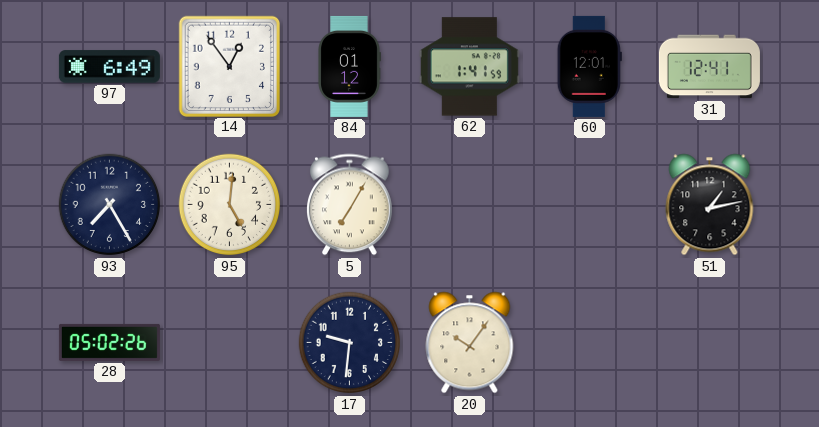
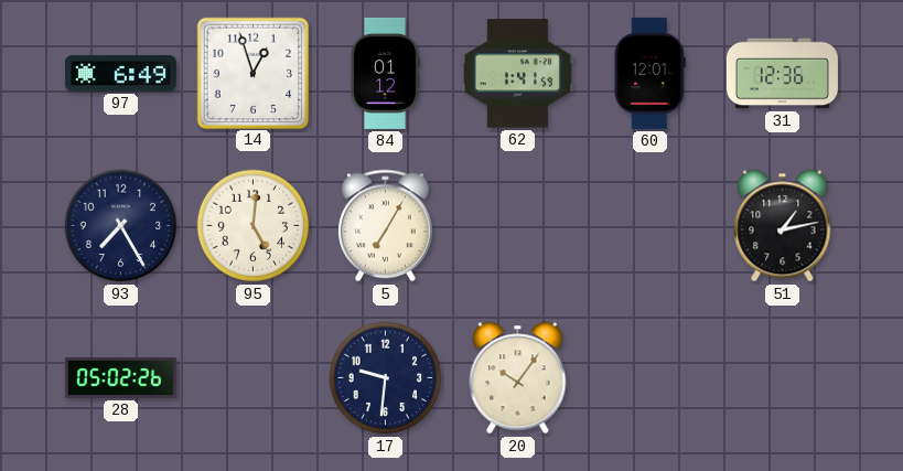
14: 12:54 -> 12:57 (252, 73)
31: 12:41 -> 12:36 (782, 74)
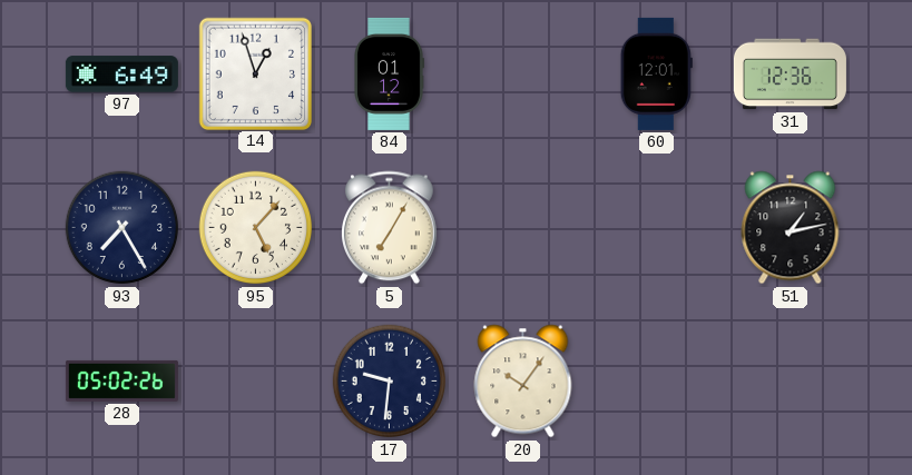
62: 1:41 -> none (517, 74)
95: 5:01 -> 5:07 (256, 228)
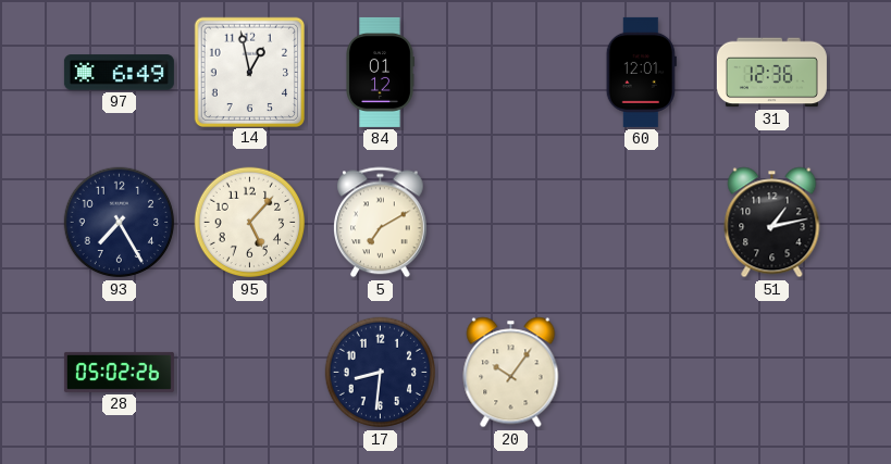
14: 12:57 -> 12:58 (249, 72)
5: 7:05 -> 7:10 (381, 223)
17: 9:31 -> 8:31 (381, 373)
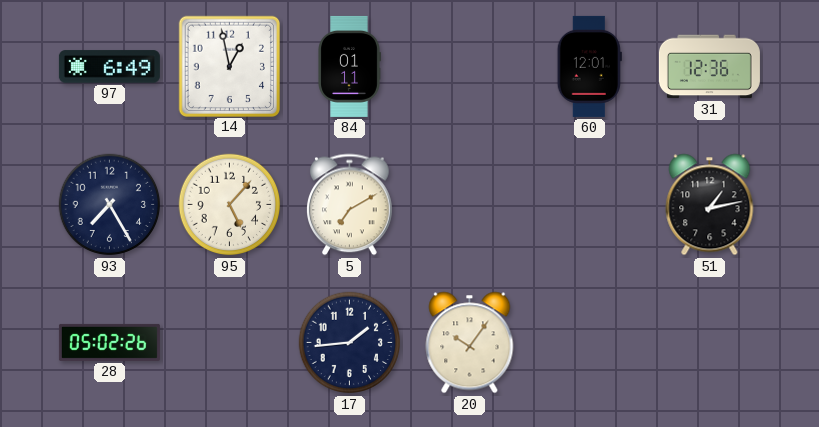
84: 01:12 -> 01:11 (349, 66)
17: 8:31 -> 1:44 (350, 343)
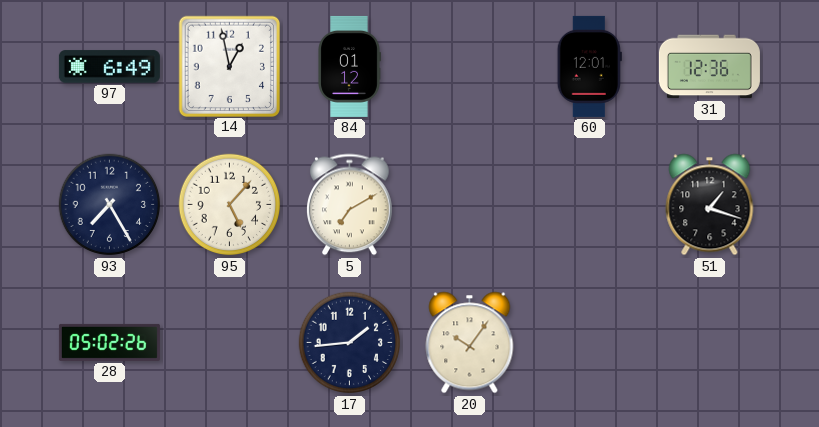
84: 01:11 -> 01:12 (349, 66)
51: 1:13 -> 1:18 (710, 205)
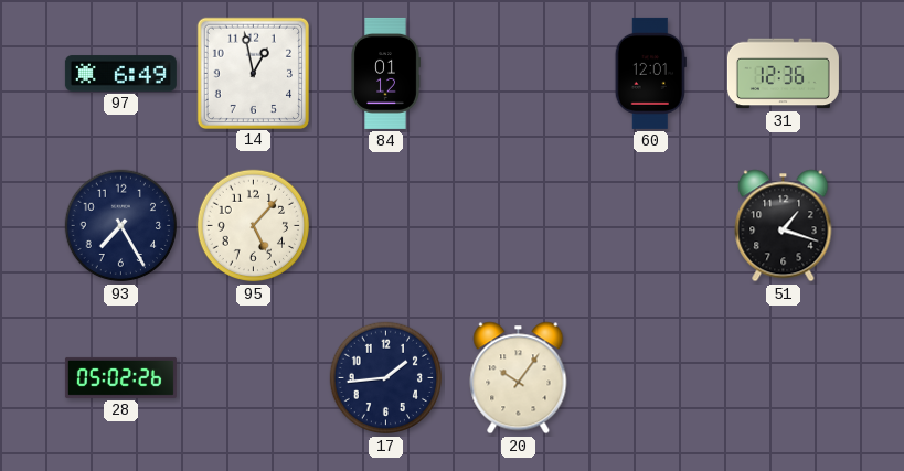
5: 7:10 -> none (350, 205)
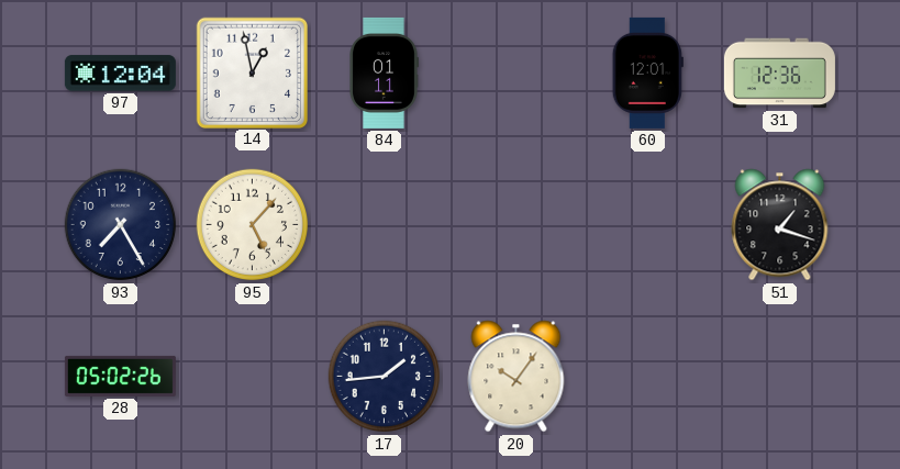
97: 6:49 -> 12:04 (120, 74)
84: 01:12 -> 01:11 (384, 72)
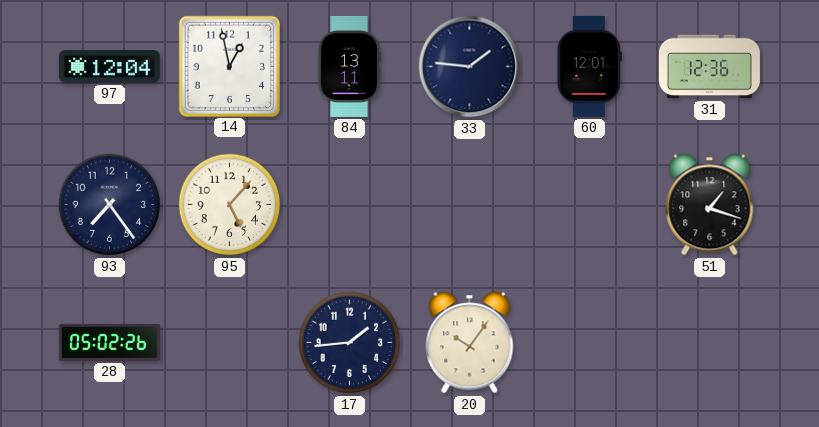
84: 01:11 -> 13:11 (349, 66)
33: none -> 1:46 (470, 67)
93: 7:25 -> 7:24 (110, 205)
